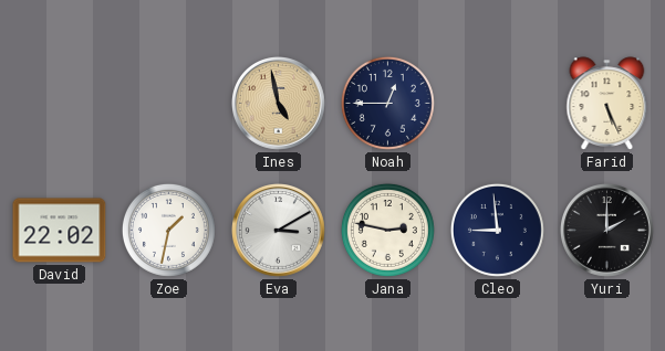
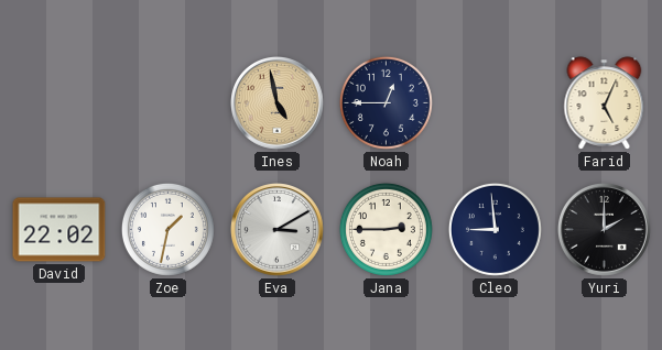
Farid: 5:26 -> 5:04 (605, 103)
Jana: 2:47 -> 2:45 (386, 229)
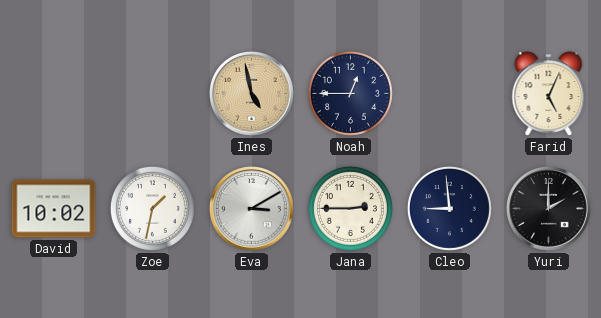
David: 22:02 -> 10:02 (54, 209)
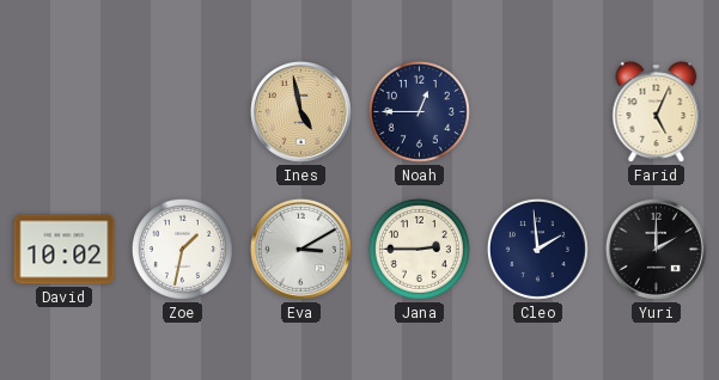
Cleo: 8:59 -> 1:59 (537, 249)
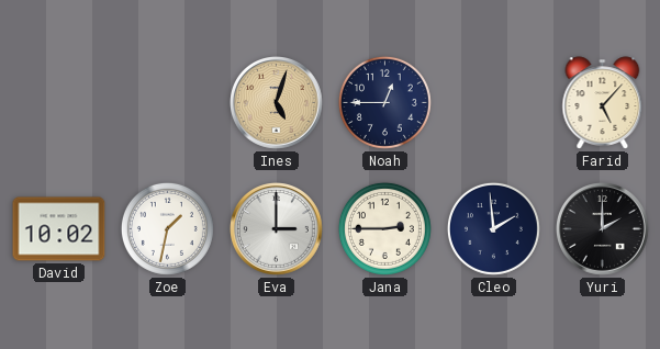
Ines: 4:58 -> 5:03 (277, 103)
Farid: 5:04 -> 5:07 (603, 103)
Eva: 3:10 -> 3:00 (277, 229)
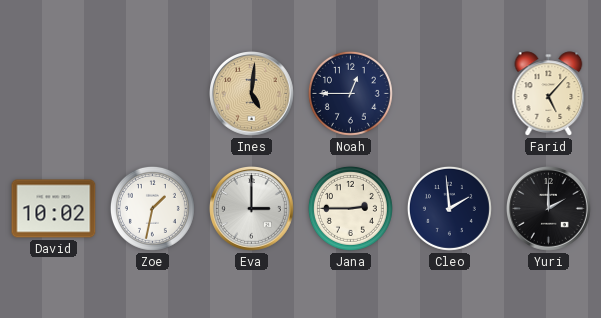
Ines: 5:03 -> 5:01 (252, 94)
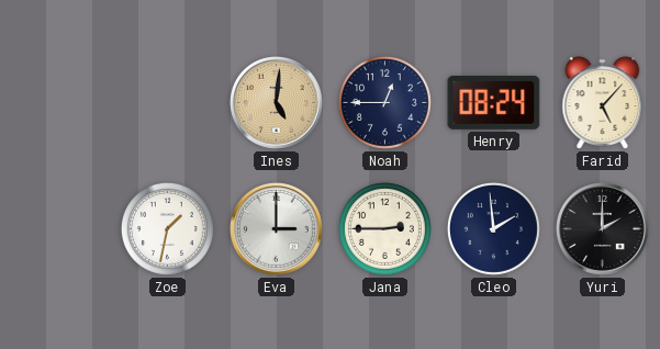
Henry: none -> 08:24 (494, 102)
David: 10:02 -> none (54, 209)
